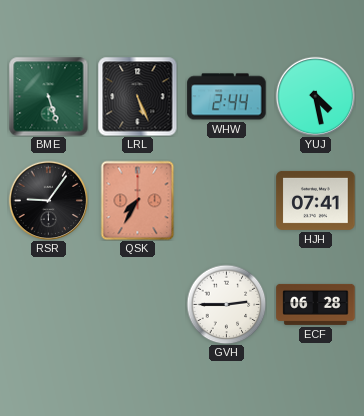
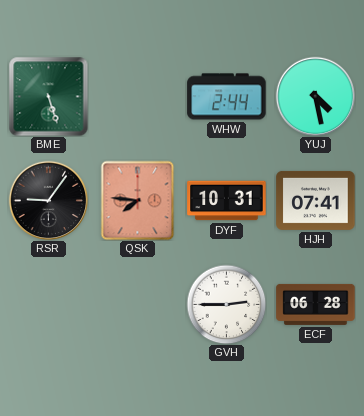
LRL: 5:26 -> none (137, 96)
QSK: 7:35 -> 7:46 (138, 200)
DYF: none -> 10:31 (227, 201)
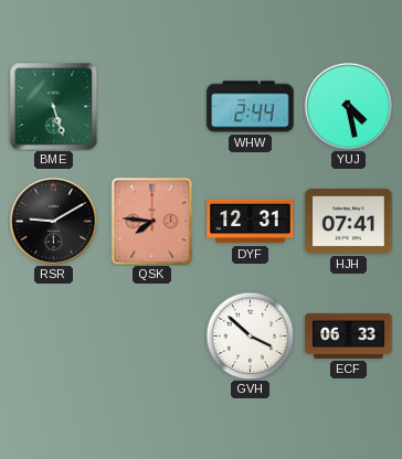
RSR: 9:06 -> 9:10 (53, 221)
DYF: 10:31 -> 12:31 (251, 222)
GVH: 2:45 -> 3:52 (250, 335)
ECF: 06:28 -> 06:33 (349, 335)
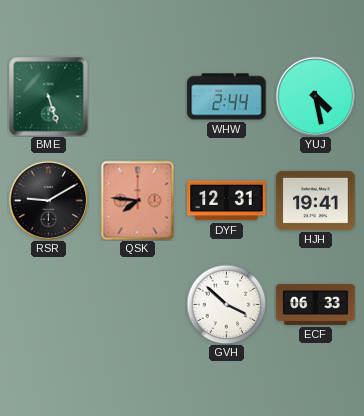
HJH: 07:41 -> 19:41 (316, 200)
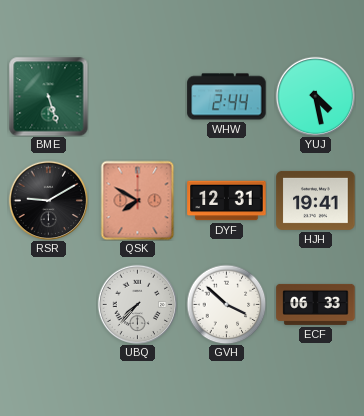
QSK: 7:46 -> 7:50 (138, 200)
UBQ: none -> 7:37 (137, 304)
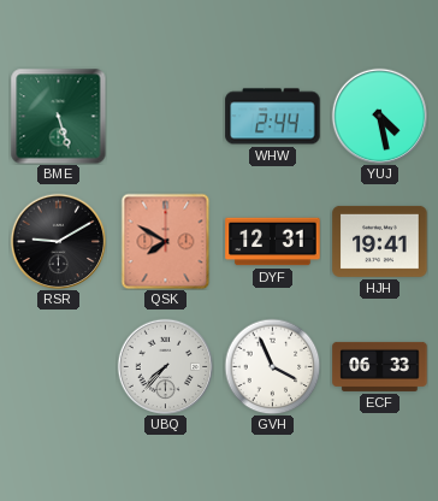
GVH: 3:52 -> 3:56 (272, 366)
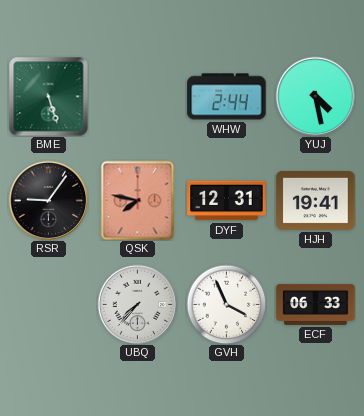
RSR: 9:10 -> 9:06 (48, 200)
QSK: 7:50 -> 7:47 (138, 200)
